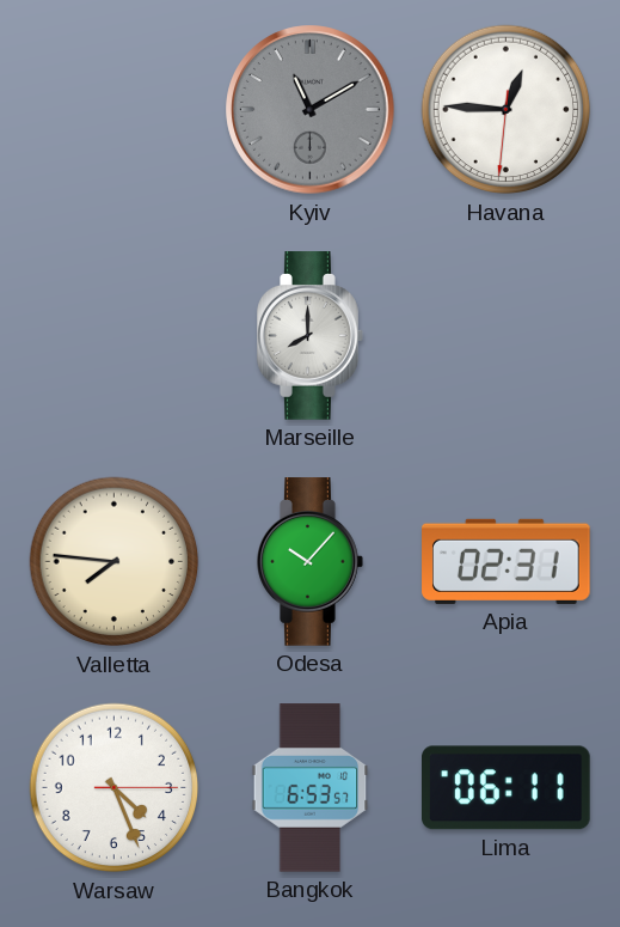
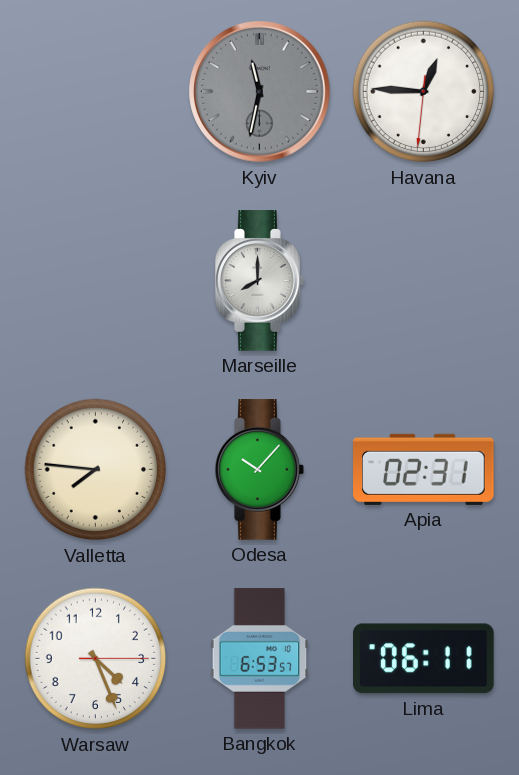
Kyiv: 11:10 -> 11:32 (260, 92)
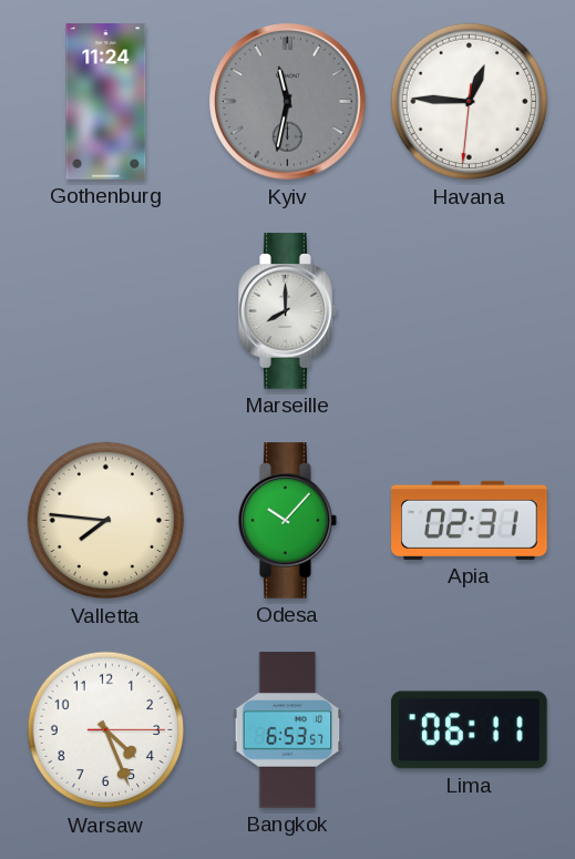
Gothenburg: none -> 11:24 (106, 102)
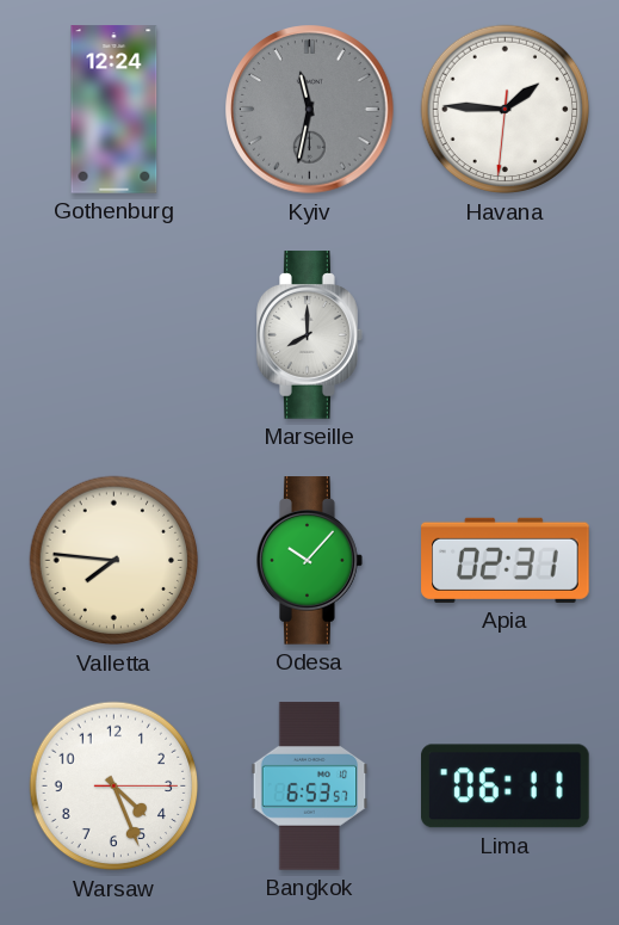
Gothenburg: 11:24 -> 12:24 (114, 110)
Havana: 12:45 -> 1:45 (506, 110)
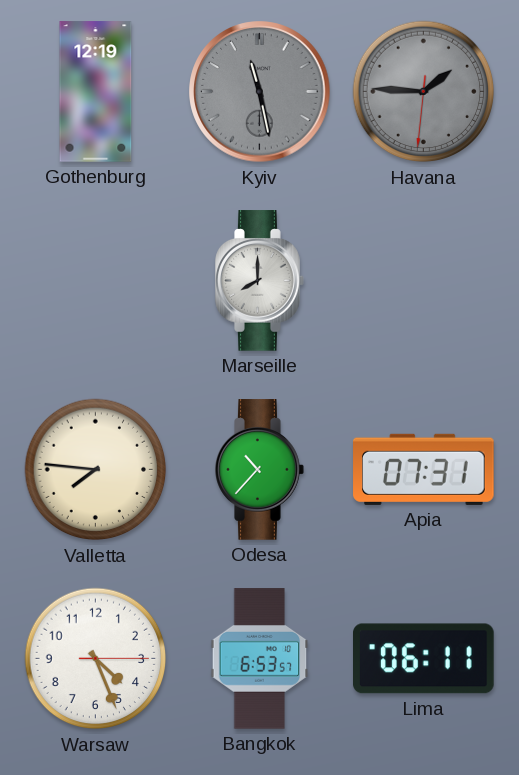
Gothenburg: 12:24 -> 12:19 (96, 92)
Kyiv: 11:32 -> 11:28 (260, 92)
Havana dial: white -> grey (424, 92)
Odesa: 10:07 -> 10:37 (260, 470)
Apia: 02:31 -> 07:31 (424, 469)
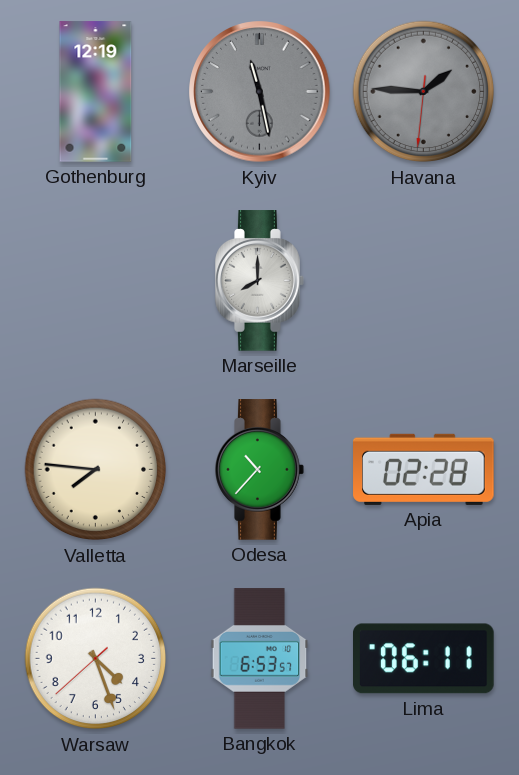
Apia: 07:31 -> 02:28 (424, 469)
Warsaw: 4:26:15 -> 4:26:38 (96, 659)
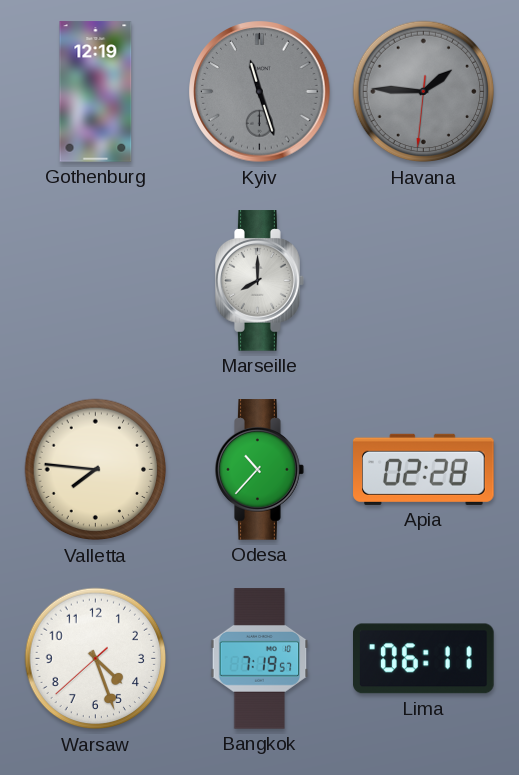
Kyiv: 11:28 -> 11:27 (260, 92)
Bangkok: 6:53 -> 7:19 (260, 659)
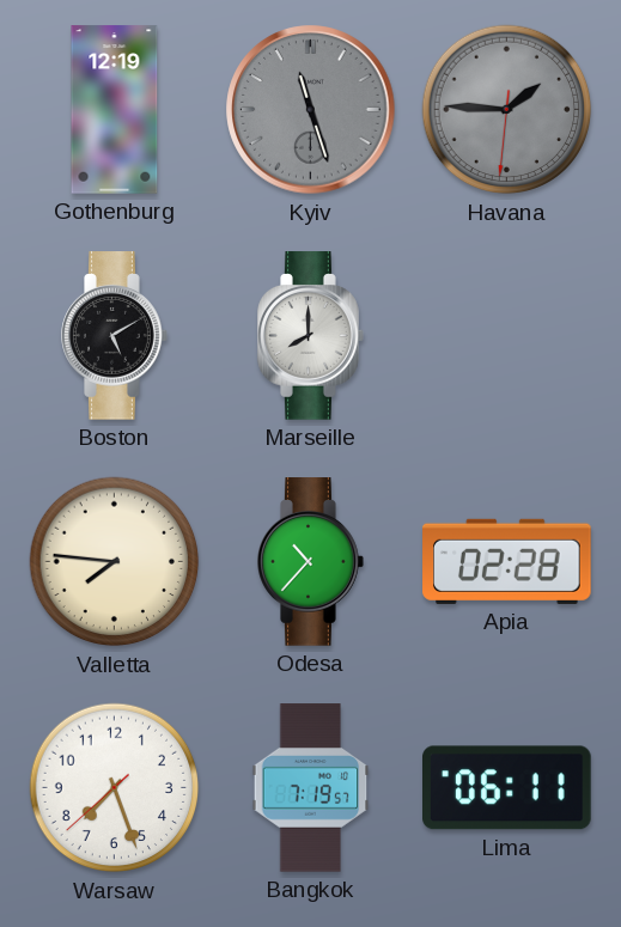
Boston: none -> 5:10 (115, 336)
Warsaw: 4:26 -> 7:26 (115, 788)
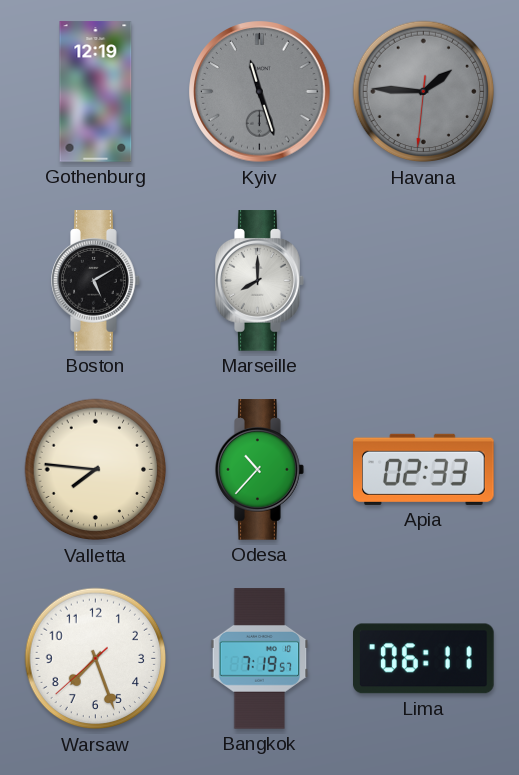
Apia: 02:28 -> 02:33 (424, 469)
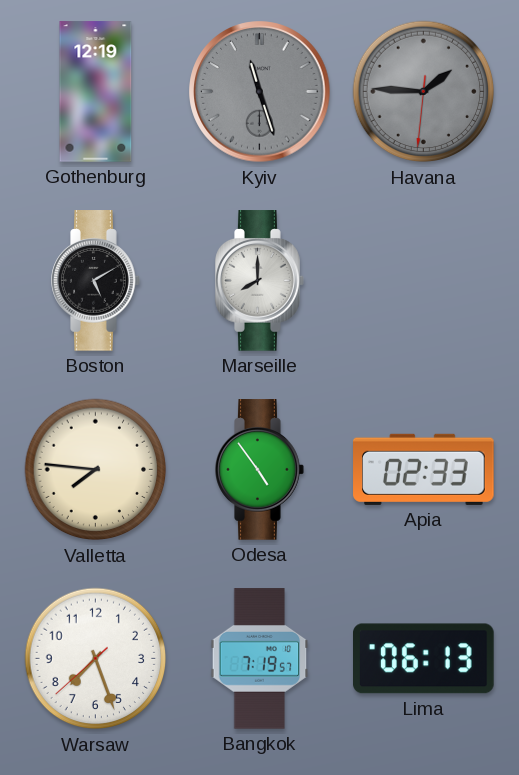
Odesa: 10:37 -> 4:54 (260, 470)
Lima: 06:11 -> 06:13 (424, 659)
